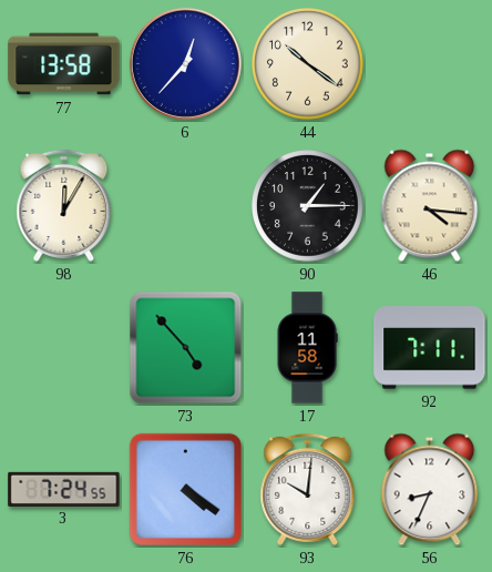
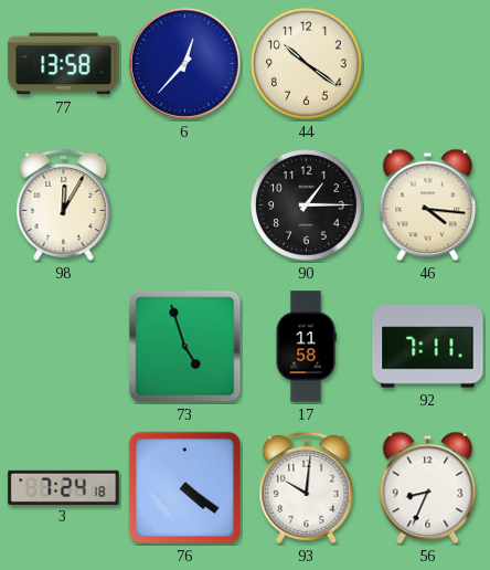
73: 4:53 -> 4:57 (185, 347)
3: 7:24:55 -> 7:24:18 (64, 487)
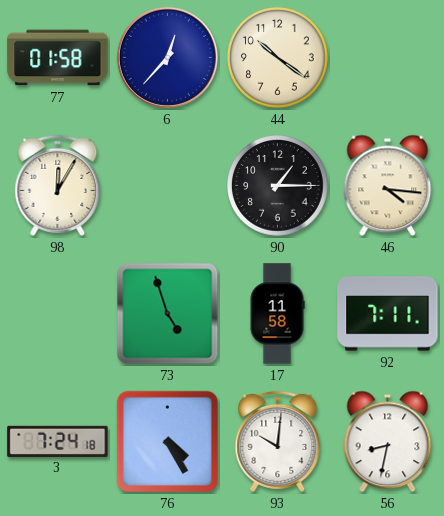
77: 13:58 -> 01:58 (58, 58)
76: 4:21 -> 4:25 (167, 441)
56: 8:34 -> 8:32 (388, 442)
